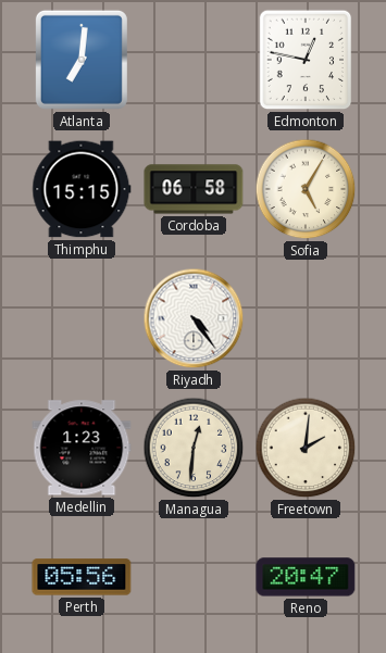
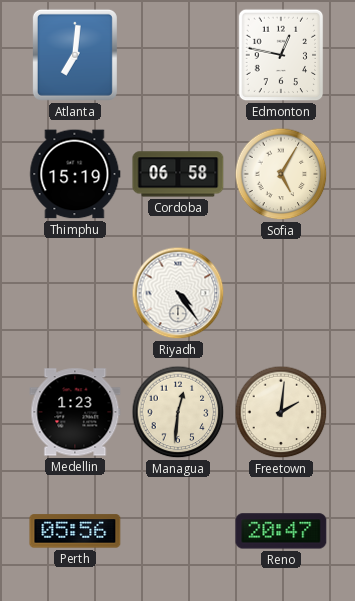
Thimphu: 15:15 -> 15:19 (75, 174)
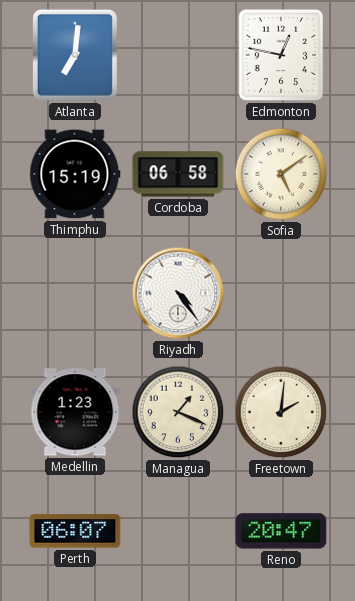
Sofia: 5:05 -> 5:09 (281, 174)
Managua: 12:31 -> 1:19 (178, 412)
Perth: 05:56 -> 06:07 (75, 531)
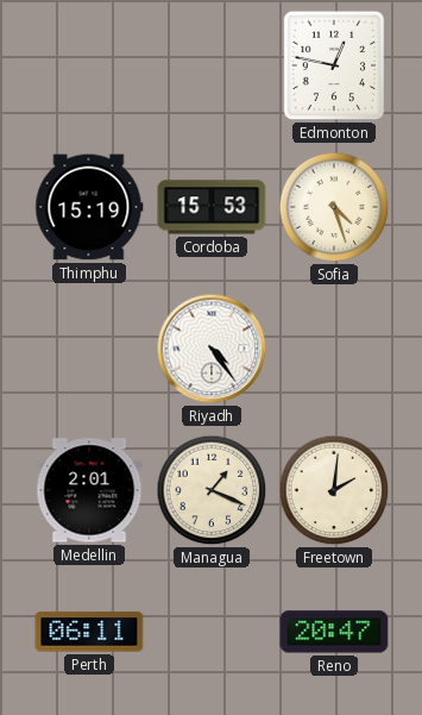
Atlanta: 7:01 -> none (75, 55)
Cordoba: 06:58 -> 15:53 (212, 207)
Sofia: 5:09 -> 4:27 (334, 207)
Medellin: 1:23 -> 2:01 (89, 490)
Perth: 06:07 -> 06:11 (89, 632)
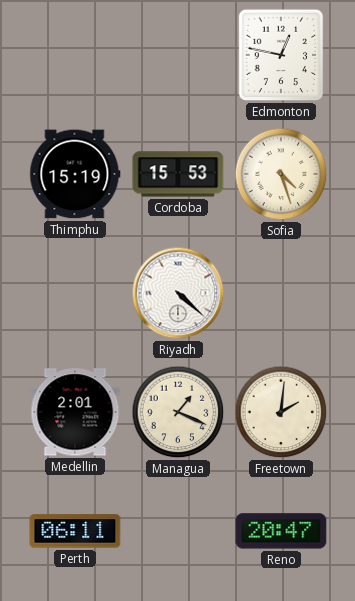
Riyadh: 4:24 -> 4:22 (178, 293)
